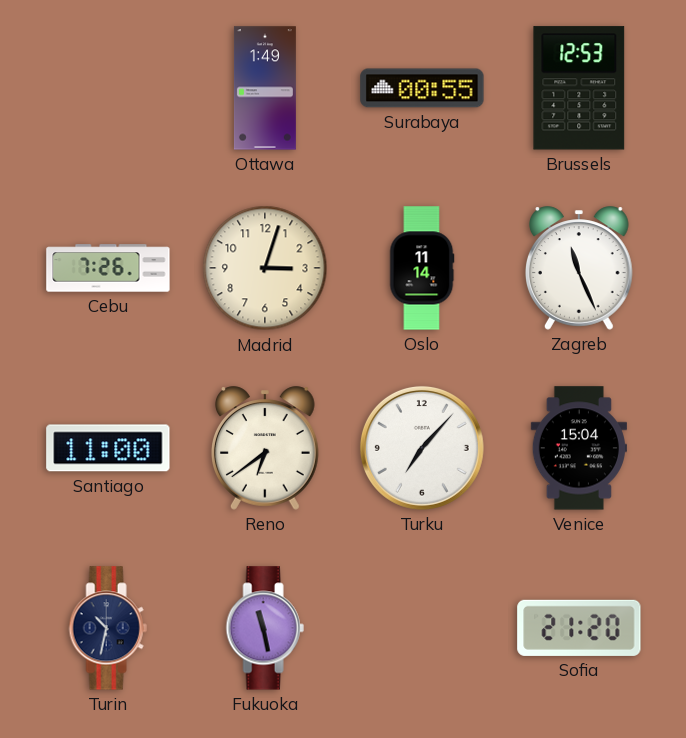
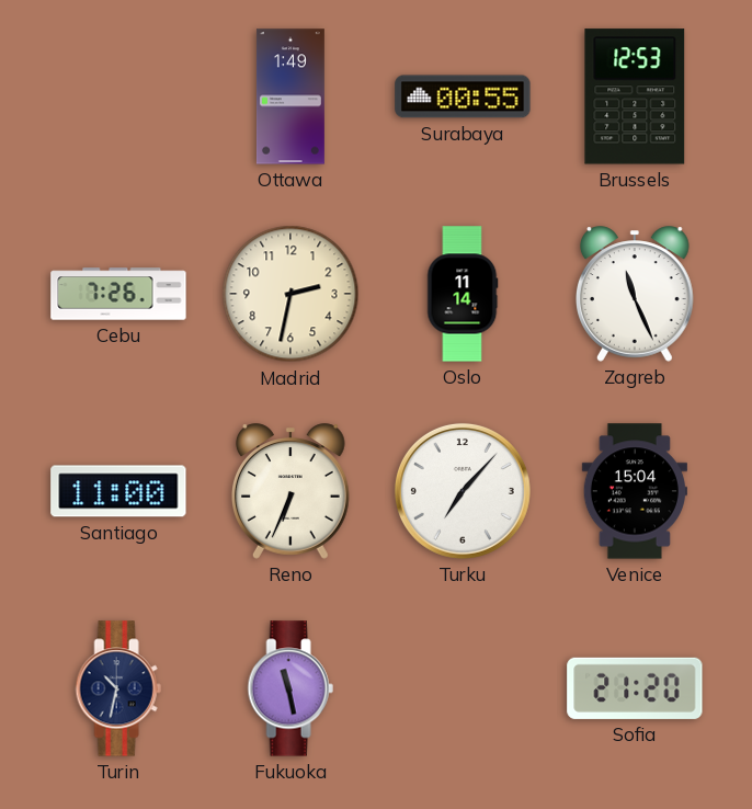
Madrid: 3:03 -> 2:32 (290, 294)
Reno: 6:39 -> 6:34 (292, 491)
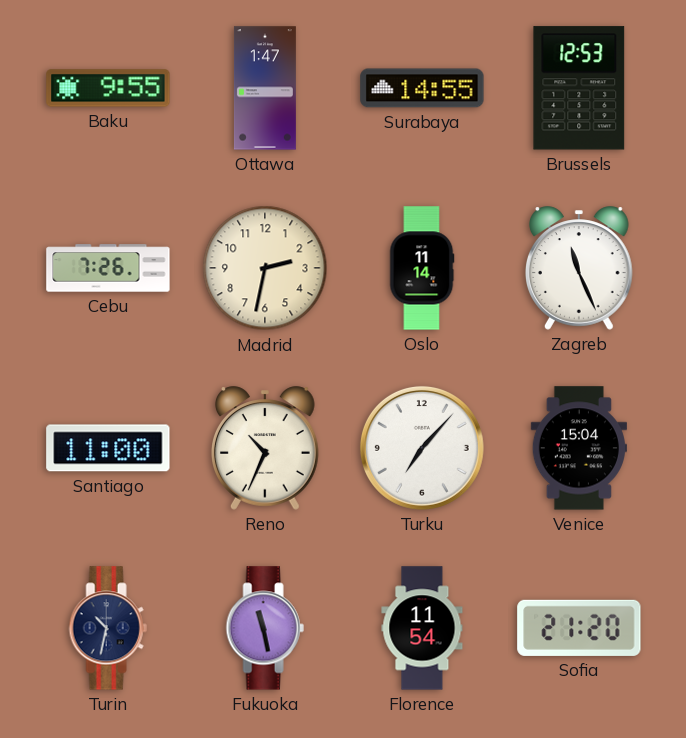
Baku: none -> 9:55 (108, 88)
Ottawa: 1:49 -> 1:47 (265, 88)
Surabaya: 00:55 -> 14:55 (422, 88)
Reno: 6:34 -> 10:34 (266, 448)
Florence: none -> 11:54 (422, 628)
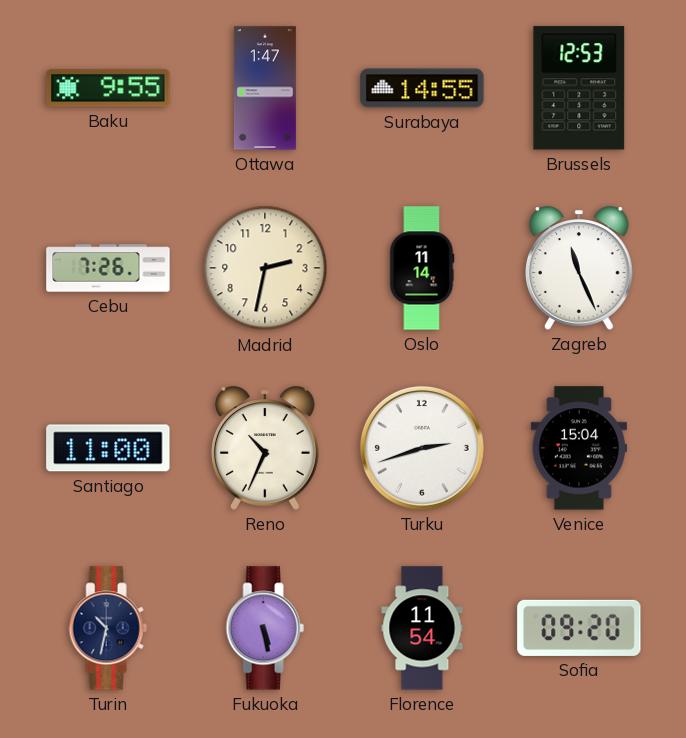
Turku: 7:07 -> 2:42 (422, 448)
Fukuoka: 11:28 -> 5:28 (265, 628)
Sofia: 21:20 -> 09:20 (579, 628)
